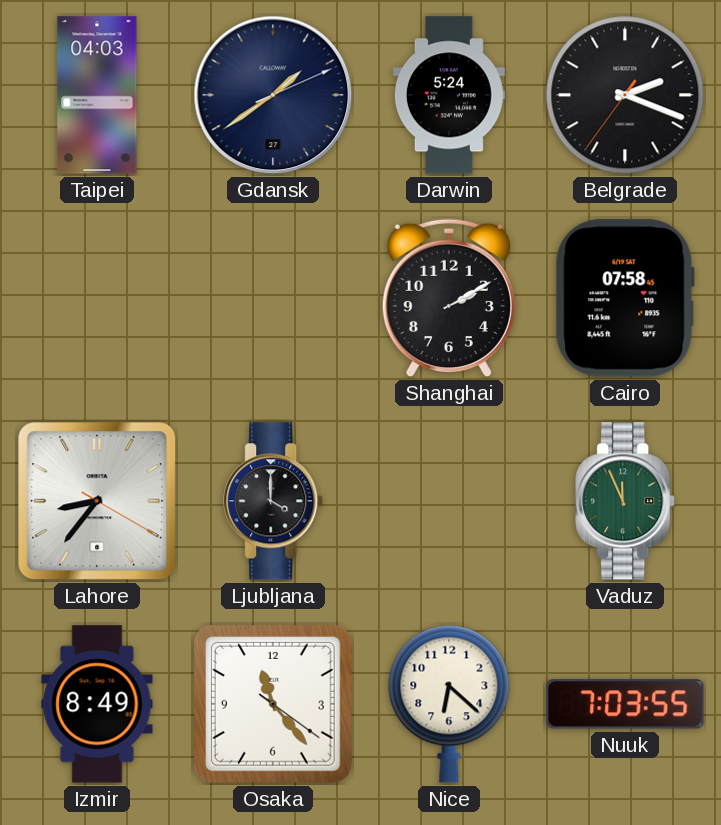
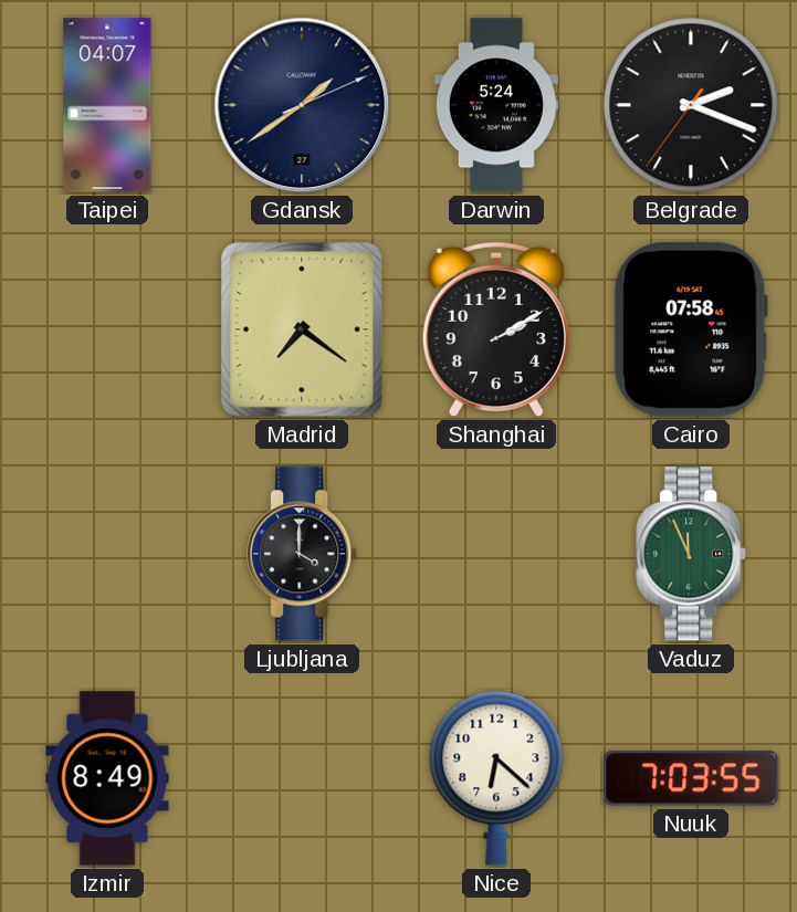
Taipei: 04:03 -> 04:07 (107, 105)
Madrid: none -> 7:21 (302, 329)
Lahore: 8:36 -> none (97, 501)
Osaka: 11:23 -> none (273, 704)
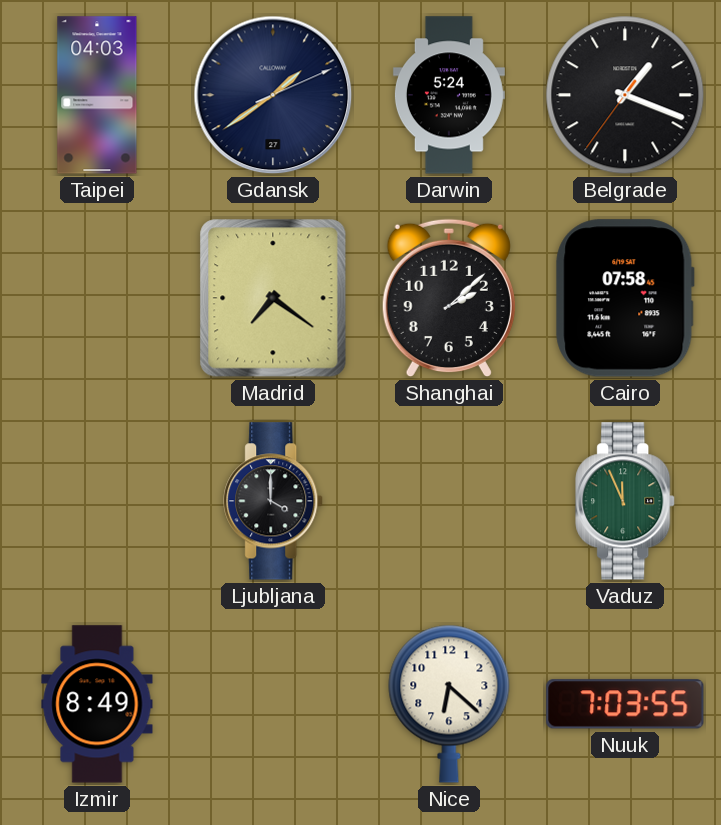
Taipei: 04:07 -> 04:03 (97, 95)
Belgrade: 2:18 -> 1:18 (625, 95)
Shanghai: 2:10 -> 2:08 (449, 298)
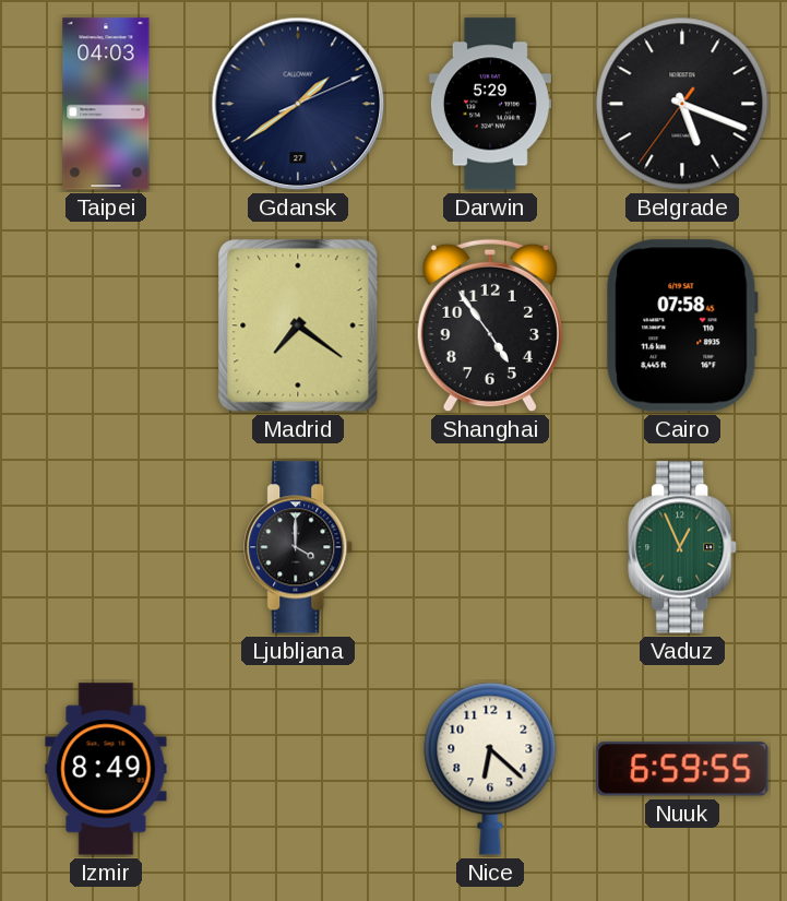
Darwin: 5:24 -> 5:29 (490, 104)
Belgrade: 1:18 -> 5:18 (682, 104)
Shanghai: 2:08 -> 4:54 (490, 325)
Vaduz: 11:56 -> 12:56 (683, 547)
Nuuk: 7:03 -> 6:59 (682, 769)
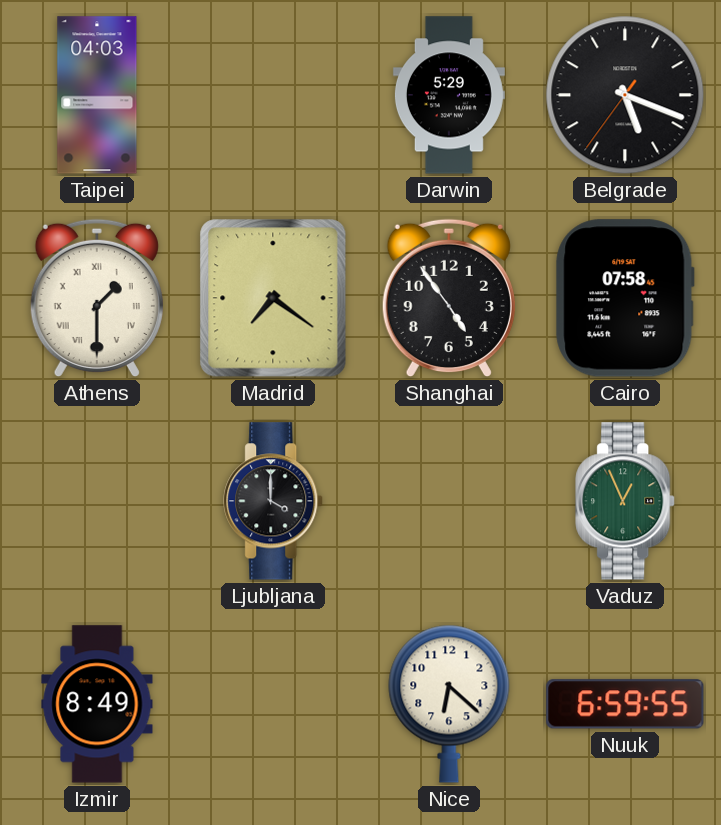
Gdansk: 1:39 -> none (298, 104)
Athens: none -> 1:30 (97, 298)
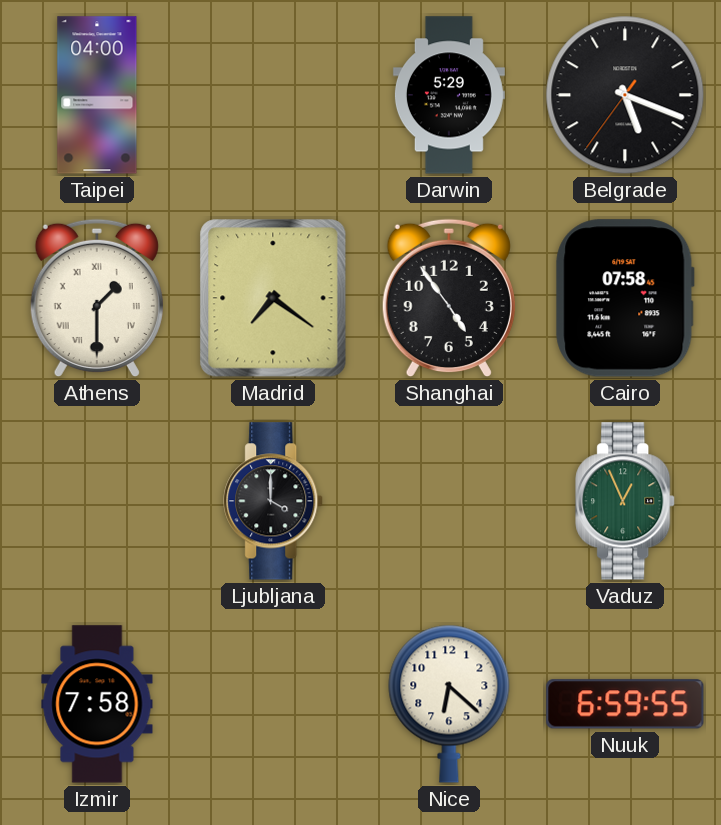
Taipei: 04:03 -> 04:00 (97, 95)
Izmir: 8:49 -> 7:58 (97, 704)
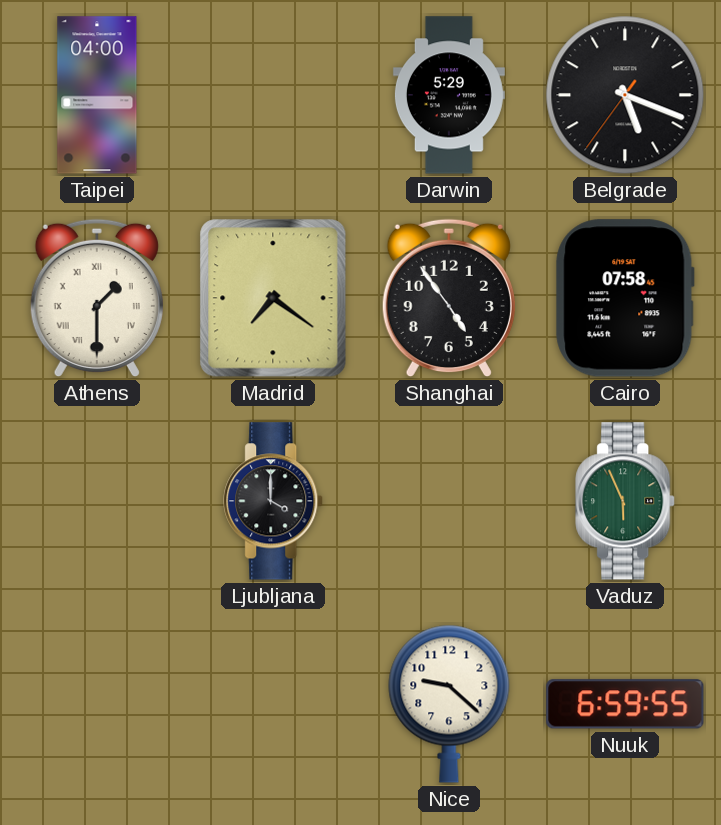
Vaduz: 12:56 -> 5:56 (626, 501)
Izmir: 7:58 -> none (97, 704)
Nice: 6:22 -> 9:22 (449, 704)
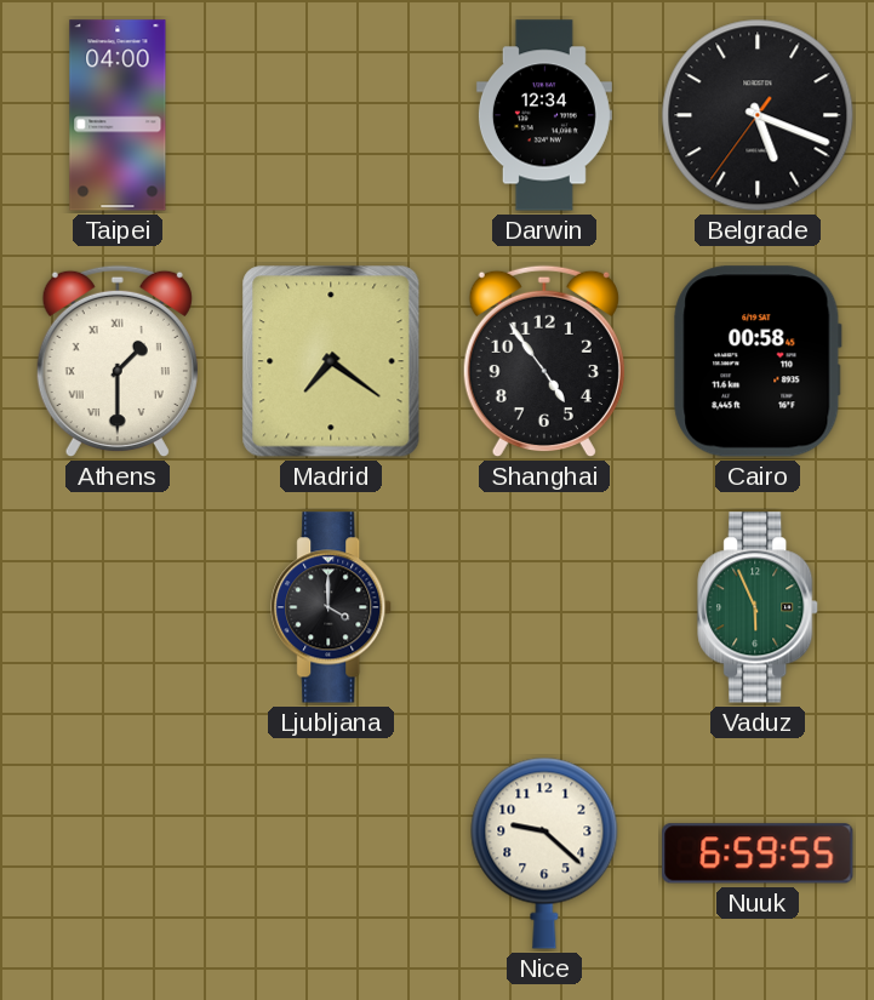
Darwin: 5:29 -> 12:34 (544, 115)
Cairo: 07:58 -> 00:58 (758, 361)
